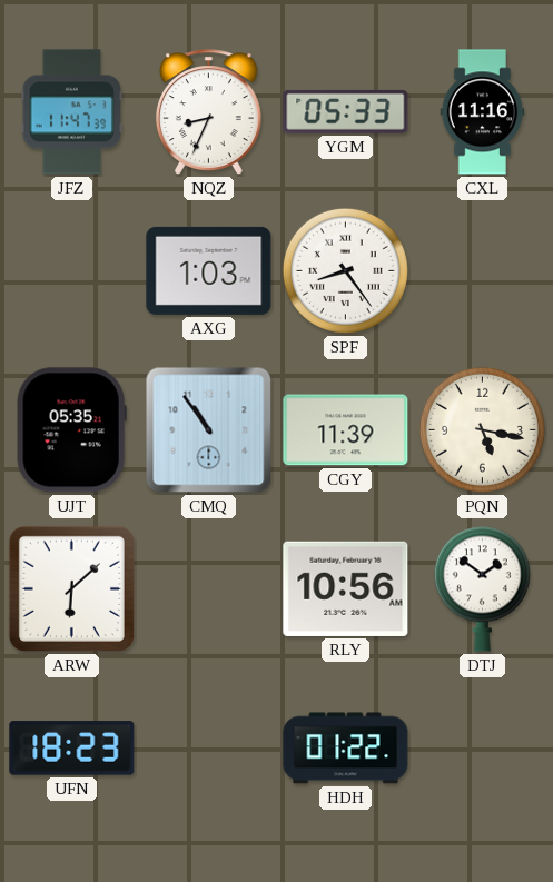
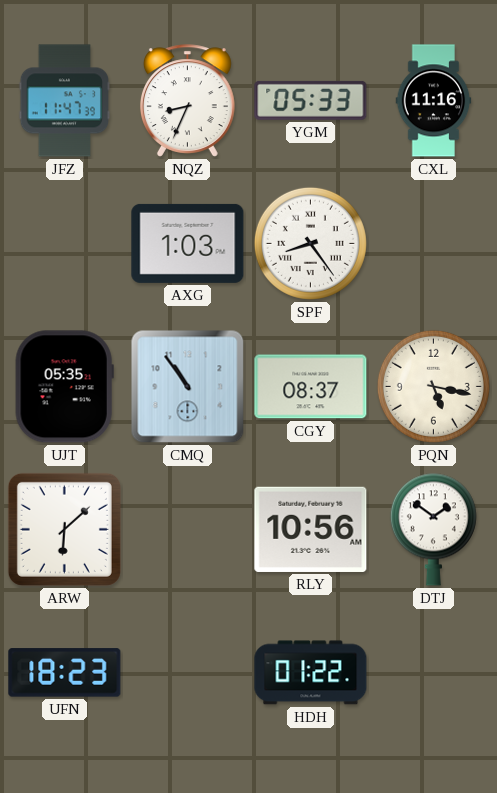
CGY: 11:39 -> 08:37 (311, 387)
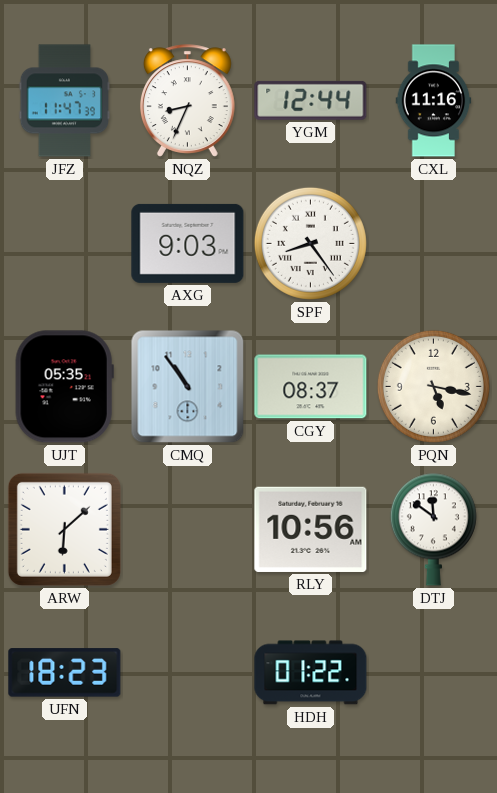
YGM: 05:33 -> 12:44 (311, 100)
AXG: 1:03 -> 9:03 (188, 243)
DTJ: 1:51 -> 11:51 (433, 529)
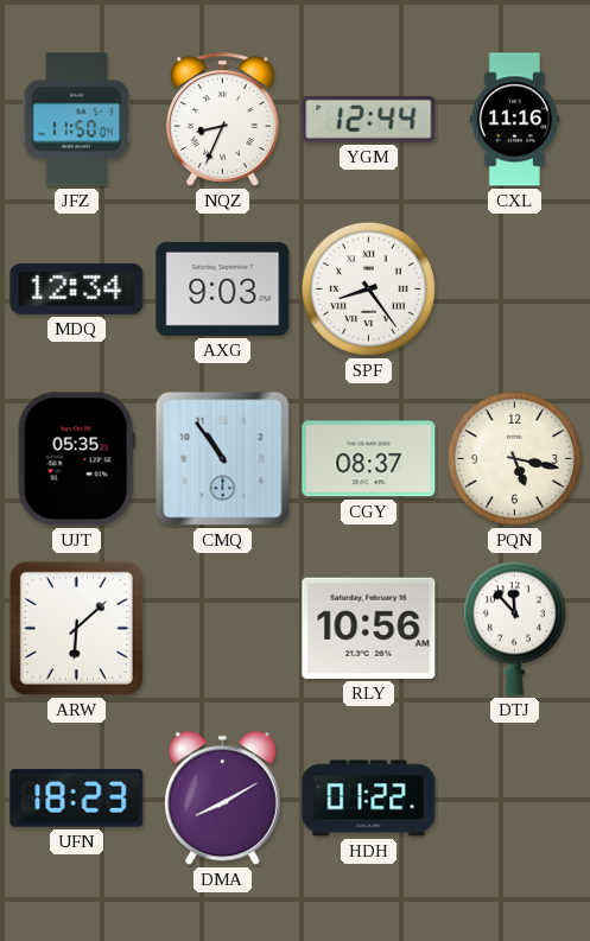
JFZ: 11:47 -> 11:50 (77, 120)
MDQ: none -> 12:34 (77, 288)
DTJ: 11:51 -> 11:53 (514, 628)
DMA: none -> 8:10 (222, 799)
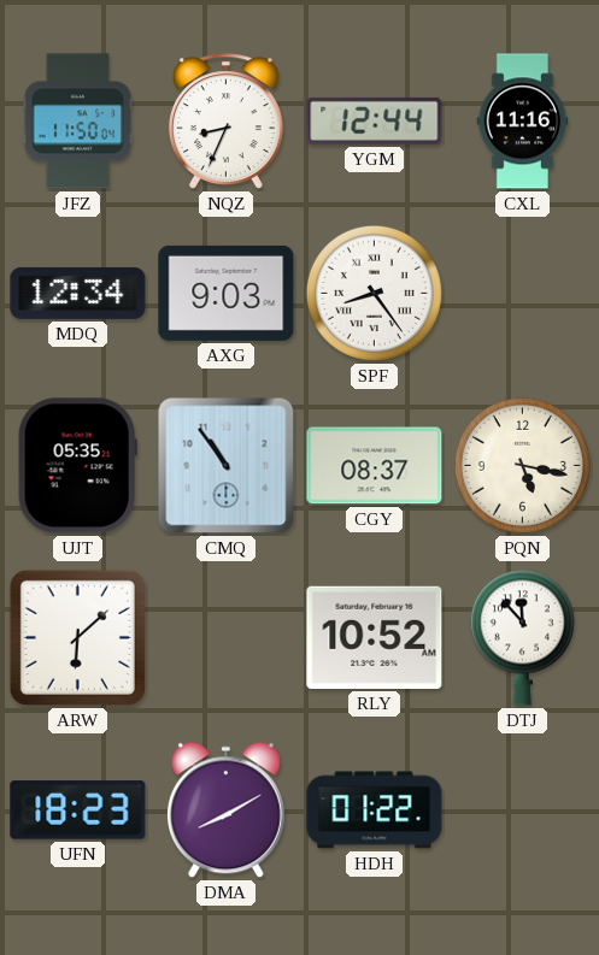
RLY: 10:56 -> 10:52 (375, 637)
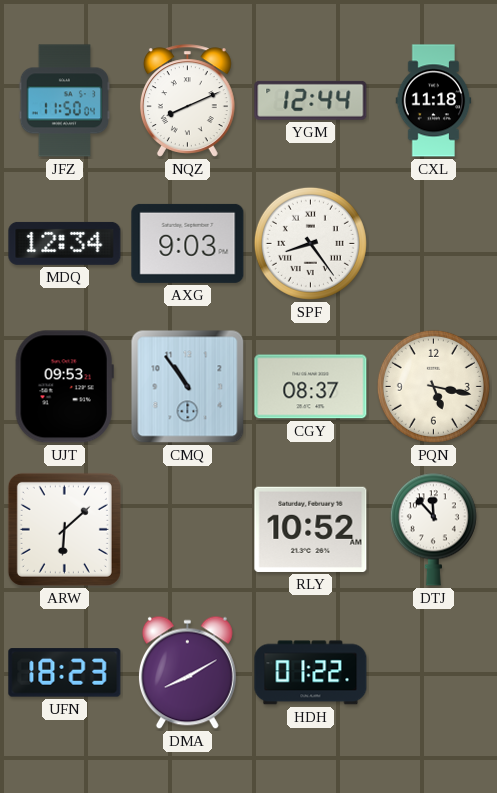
NQZ: 8:34 -> 8:11 (187, 101)
CXL: 11:16 -> 11:18 (434, 101)
UJT: 05:35 -> 09:53 (64, 387)
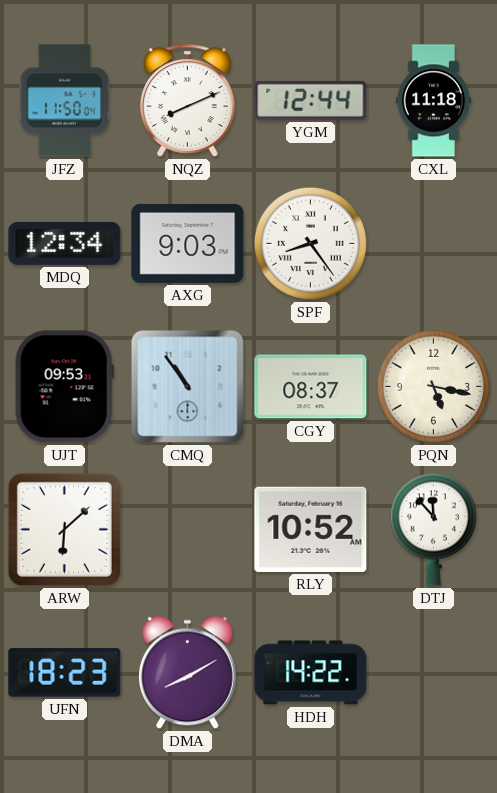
HDH: 01:22 -> 14:22 (311, 673)
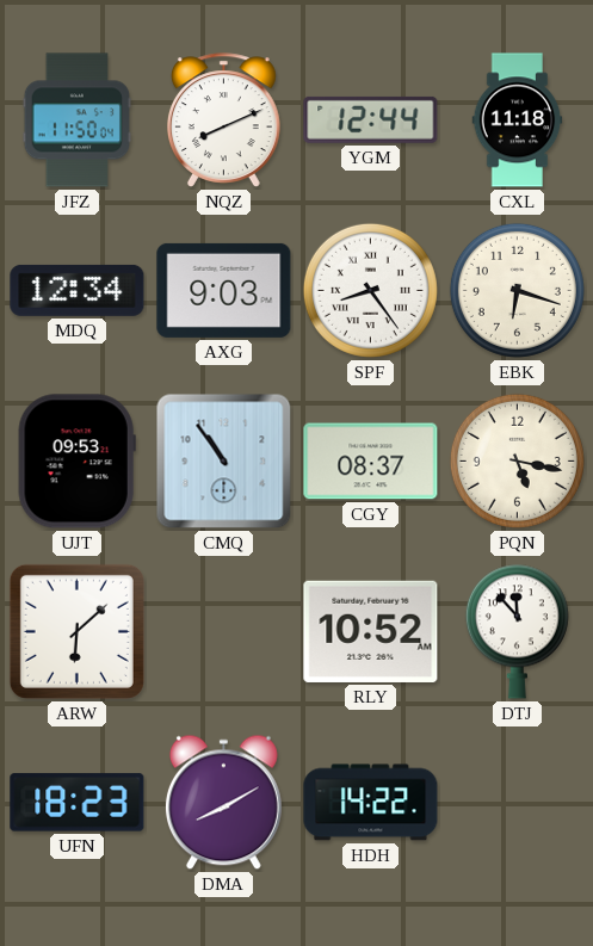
EBK: none -> 6:18 (517, 290)
